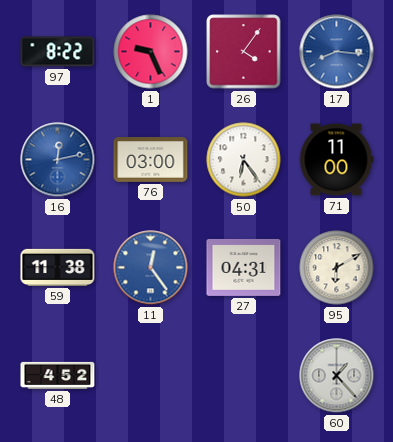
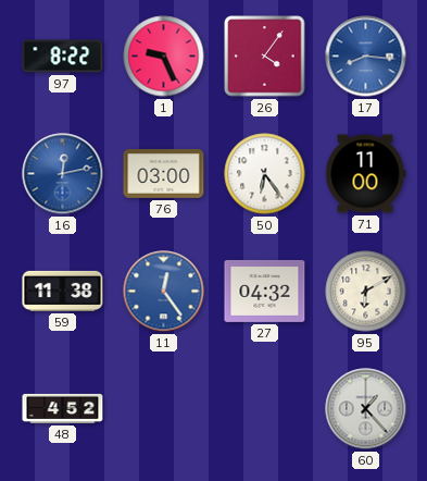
27: 04:31 -> 04:32 (265, 291)
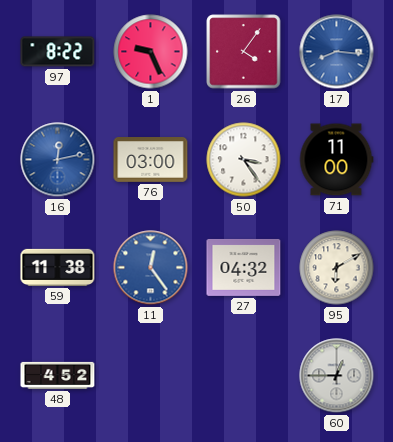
50: 6:24 -> 3:24 (244, 160)
60: 1:23 -> 12:45 (337, 376)
